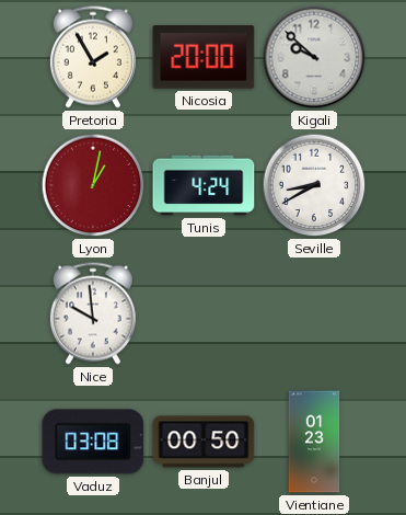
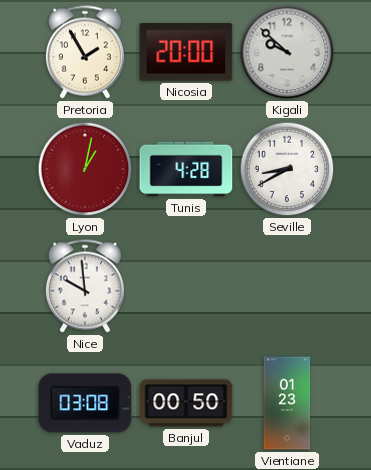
Tunis: 4:24 -> 4:28 (186, 169)
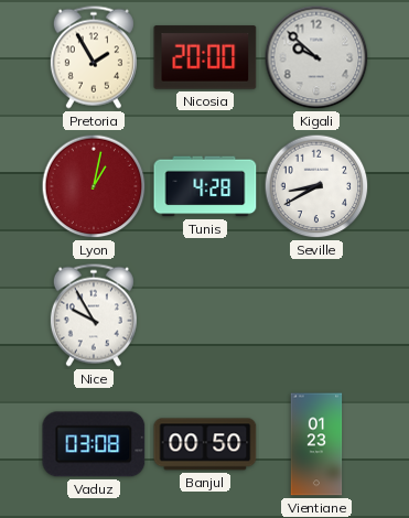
Nice: 9:59 -> 9:55 (94, 315)
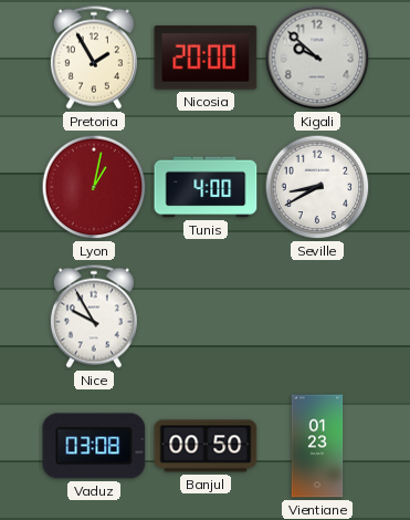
Tunis: 4:28 -> 4:00 (206, 187)
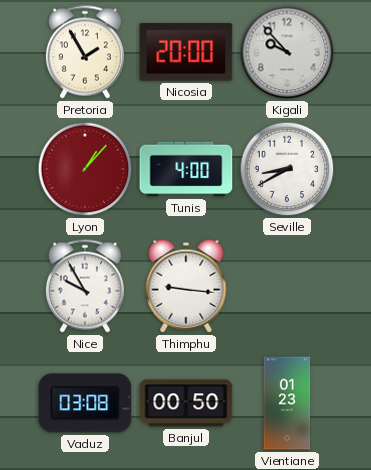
Kigali: 9:52 -> 9:53 (287, 52)
Lyon: 1:02 -> 1:07 (85, 169)
Thimphu: none -> 9:16 (186, 286)
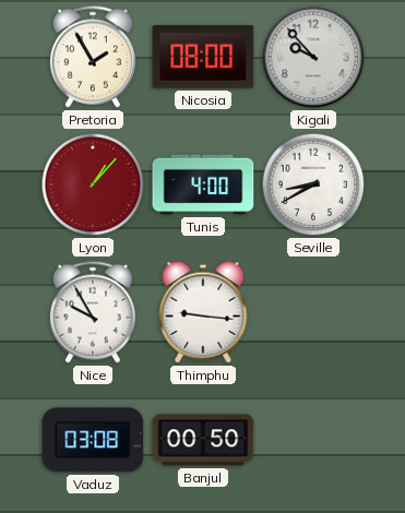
Nicosia: 20:00 -> 08:00 (203, 57)
Vientiane: 01:23 -> none (287, 403)
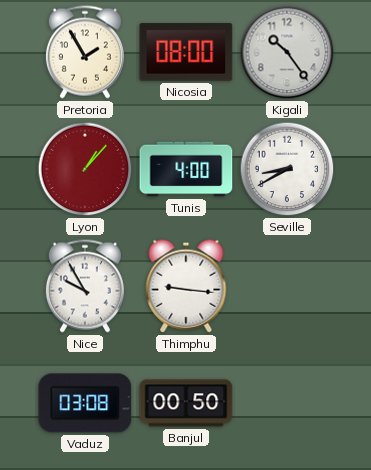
Kigali: 9:53 -> 10:24 (287, 52)
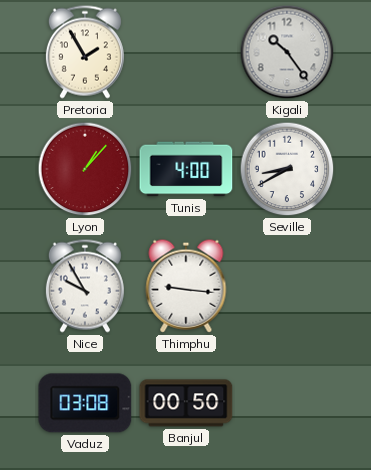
Nicosia: 08:00 -> none (186, 52)
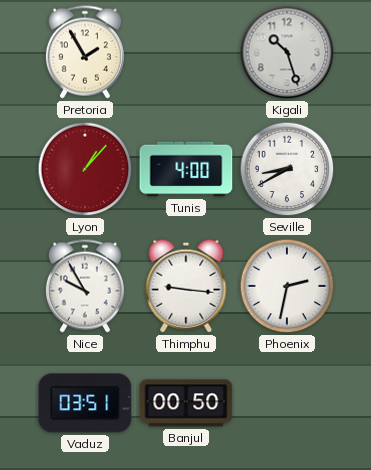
Kigali: 10:24 -> 10:27 (287, 52)
Phoenix: none -> 2:32 (287, 286)
Vaduz: 03:08 -> 03:51 (85, 403)
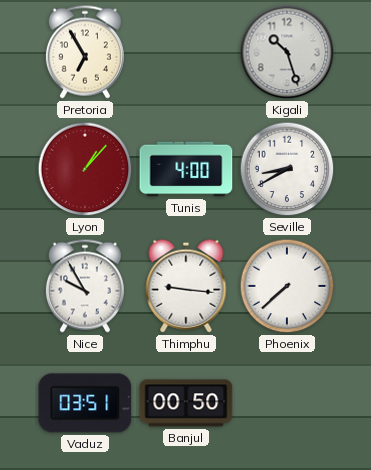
Pretoria: 1:55 -> 6:55 (85, 52)
Phoenix: 2:32 -> 7:38 (287, 286)
